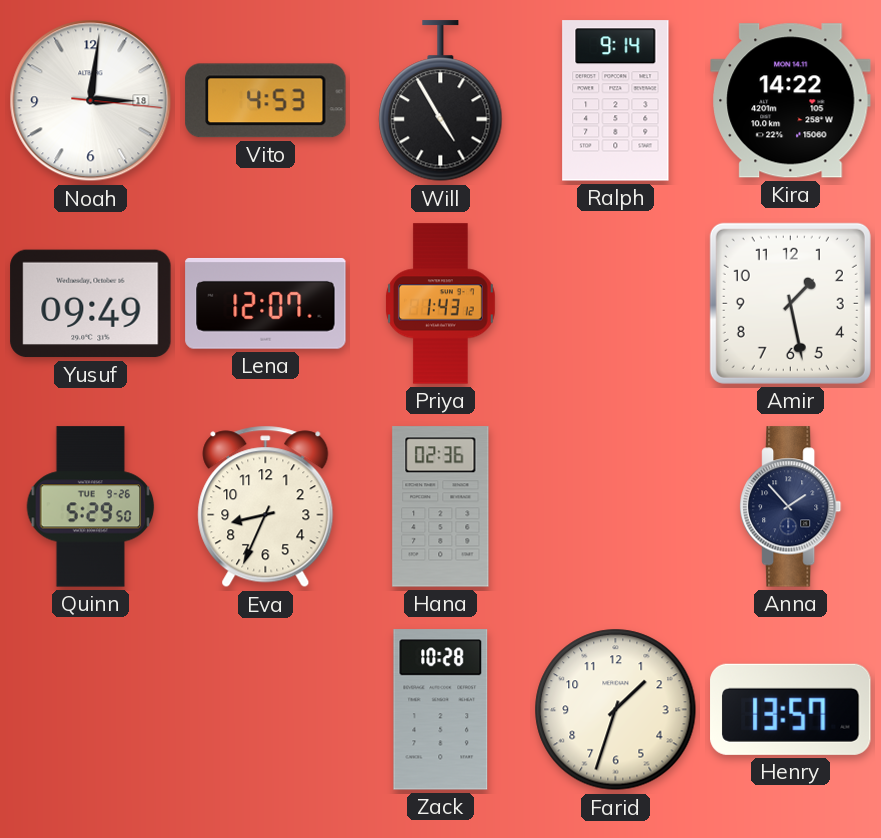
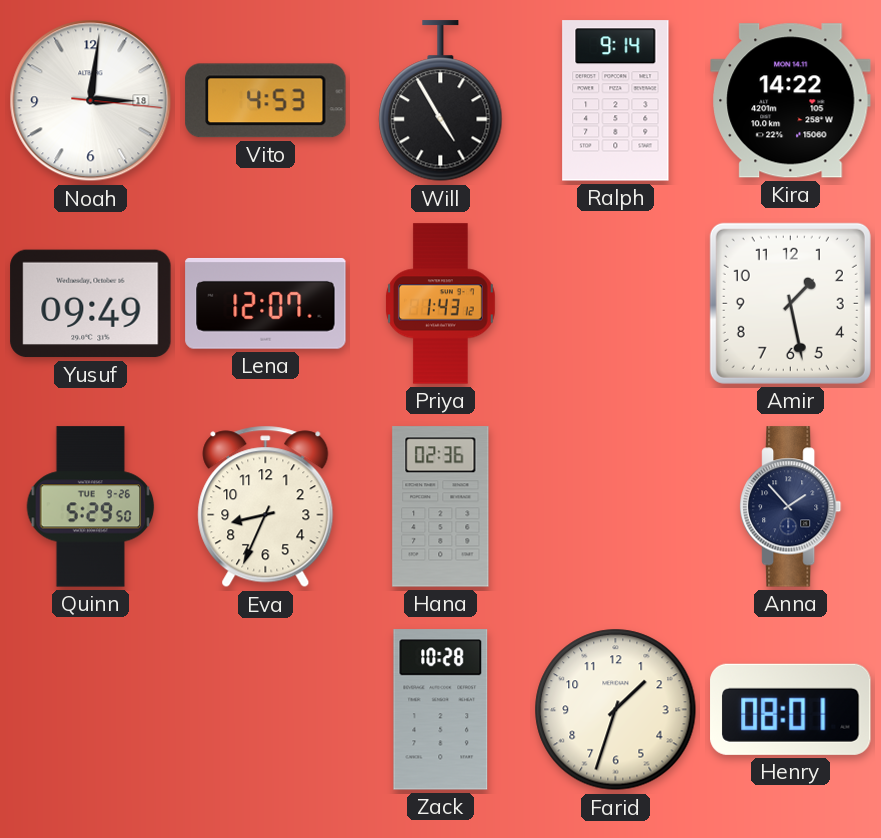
Henry: 13:57 -> 08:01 (791, 709)
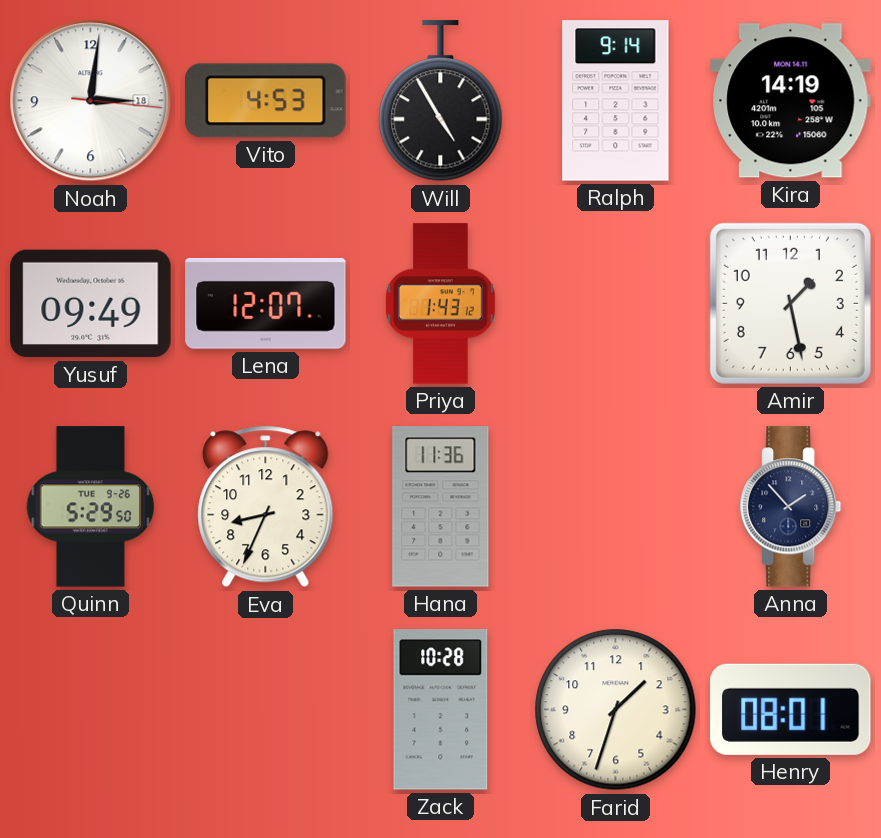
Kira: 14:22 -> 14:19 (791, 101)
Hana: 02:36 -> 11:36 (441, 507)
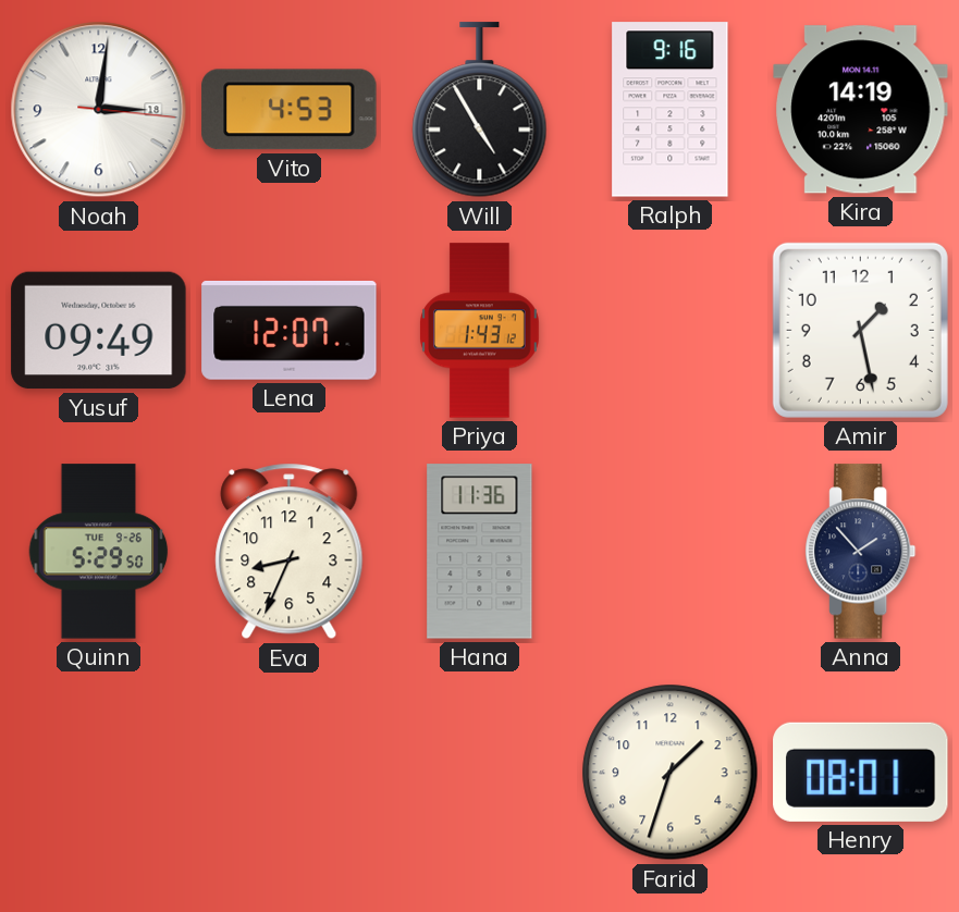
Ralph: 9:14 -> 9:16 (671, 110)
Zack: 10:28 -> none (441, 710)
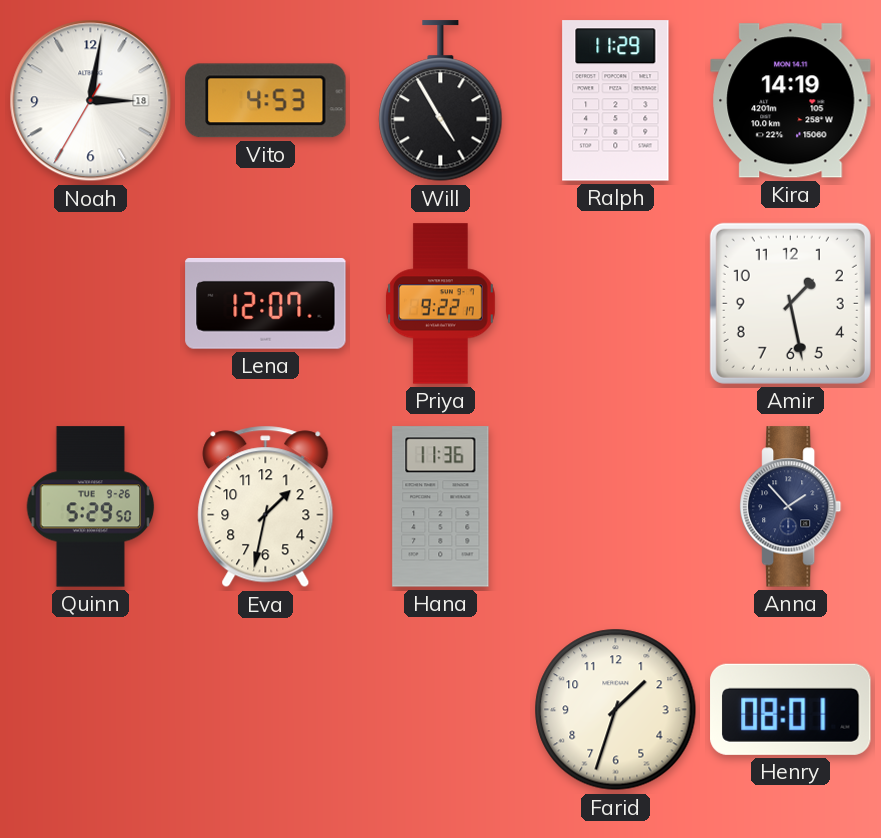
Noah: 3:01:16 -> 3:01:35 (91, 101)
Ralph: 9:16 -> 11:29 (616, 101)
Yusuf: 09:49 -> none (99, 331)
Priya: 1:43 -> 9:22 (440, 304)
Eva: 8:34 -> 1:32 (266, 507)
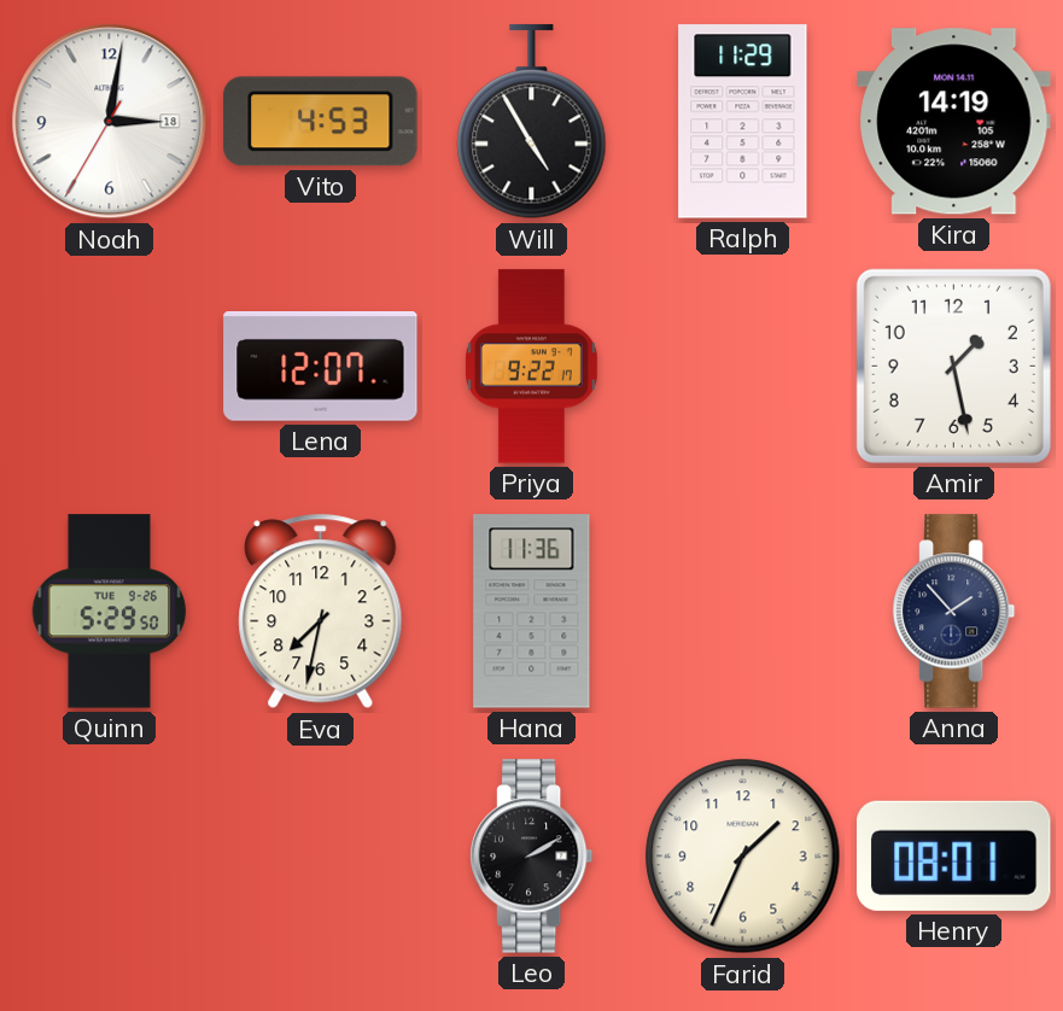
Eva: 1:32 -> 7:32 (321, 612)
Leo: none -> 2:10 (532, 857)
Farid: 1:33 -> 1:34 (743, 857)
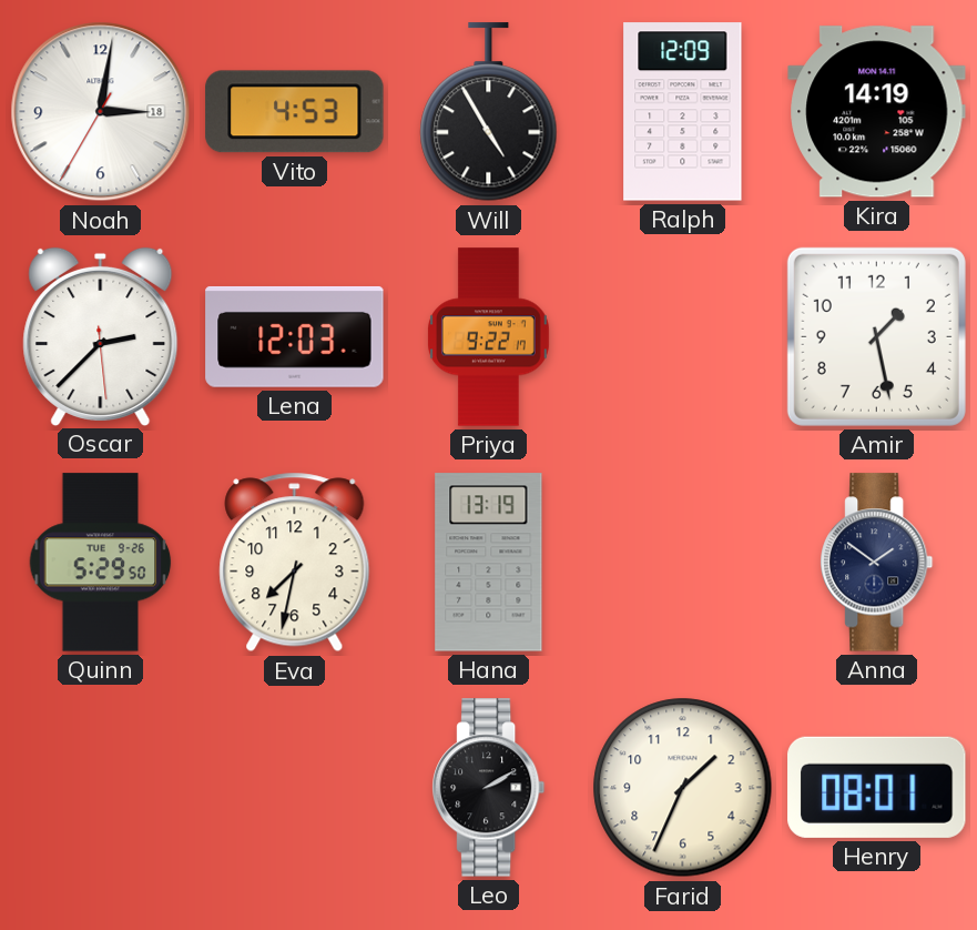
Ralph: 11:29 -> 12:09 (683, 112)
Oscar: none -> 2:37 (101, 336)
Lena: 12:07 -> 12:03 (295, 336)
Hana: 11:36 -> 13:19 (489, 563)
Anna: 1:53 -> 1:51 (877, 563)
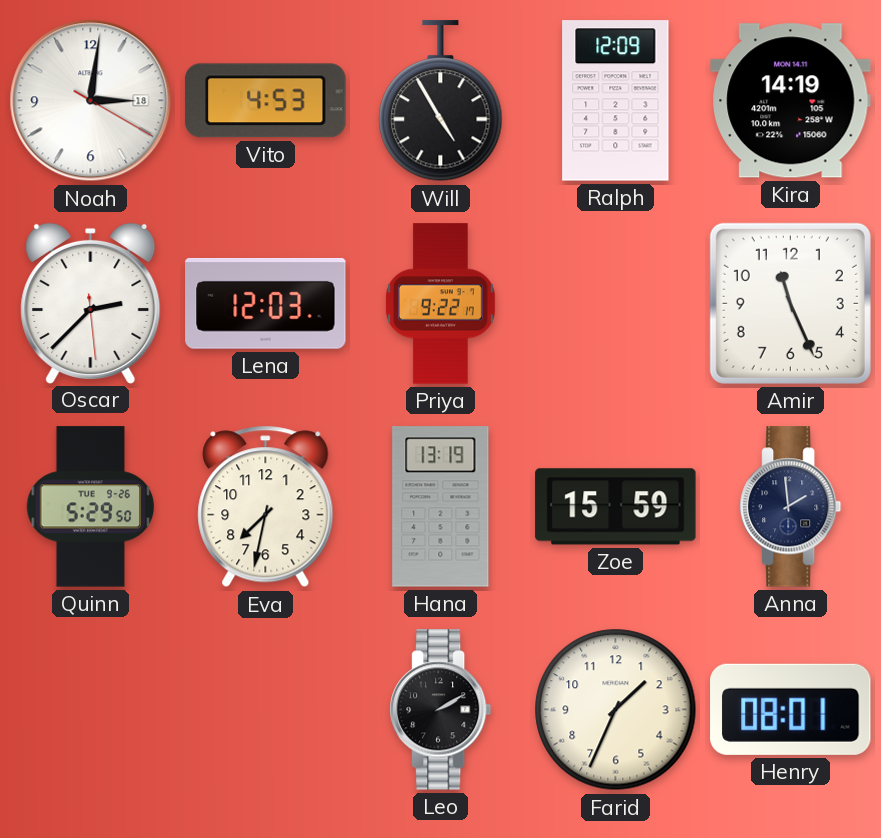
Noah: 3:01:35 -> 3:01:20 (91, 101)
Amir: 1:28 -> 11:26 (790, 303)
Zoe: none -> 15:59 (616, 507)
Anna: 1:51 -> 1:59 (791, 507)
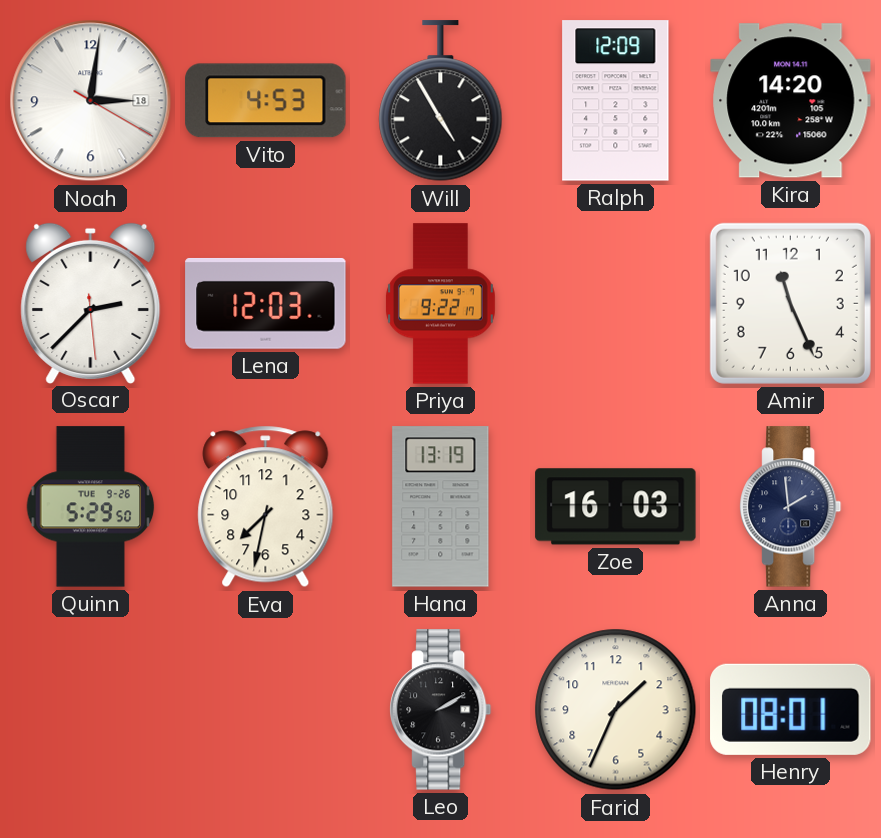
Kira: 14:19 -> 14:20 (791, 101)
Zoe: 15:59 -> 16:03 (616, 507)
